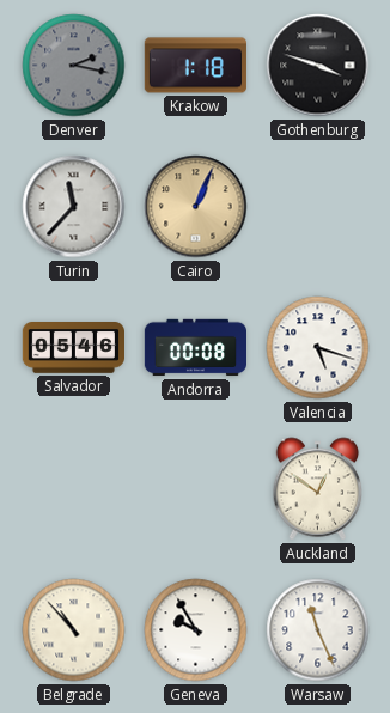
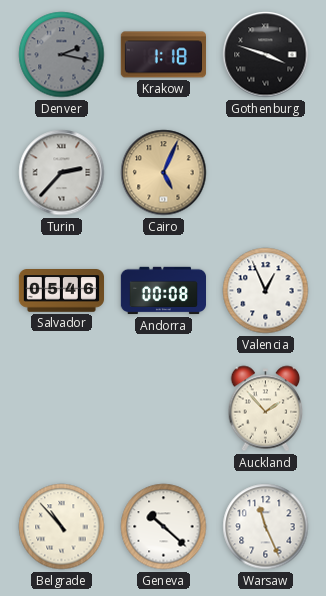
Turin: 11:37 -> 2:37 (62, 173)
Cairo: 1:04 -> 5:04 (164, 173)
Valencia: 5:18 -> 12:56 (266, 291)
Auckland: 12:51 -> 1:53 (266, 409)
Geneva: 9:55 -> 10:22 (164, 527)
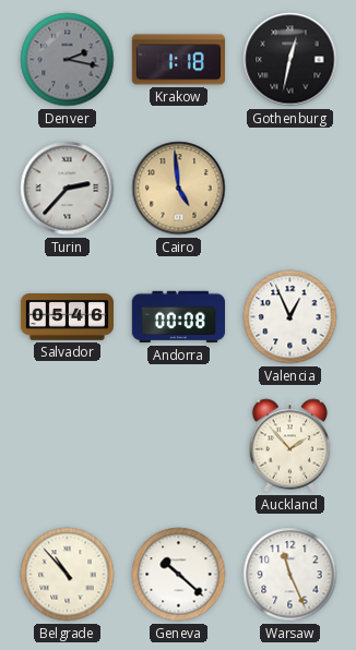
Gothenburg: 3:48 -> 12:32 (290, 60)
Cairo: 5:04 -> 4:59 (179, 189)
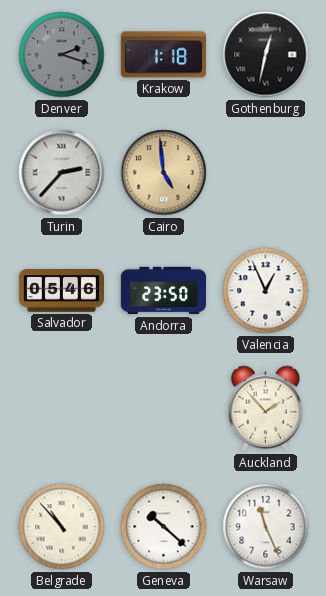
Denver: 2:17 -> 2:18 (62, 55)
Andorra: 00:08 -> 23:50 (163, 291)
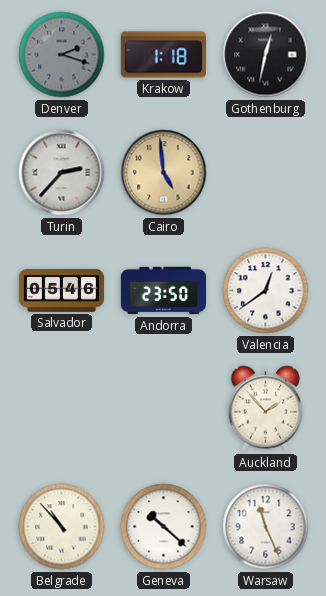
Valencia: 12:56 -> 12:39 (266, 291)
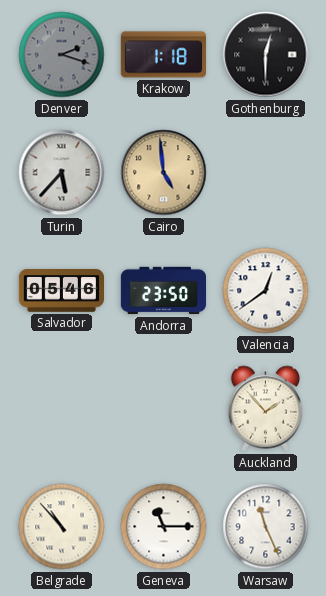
Gothenburg: 12:32 -> 12:30 (266, 55)
Turin: 2:37 -> 5:37 (62, 173)
Geneva: 10:22 -> 11:15 (164, 527)
